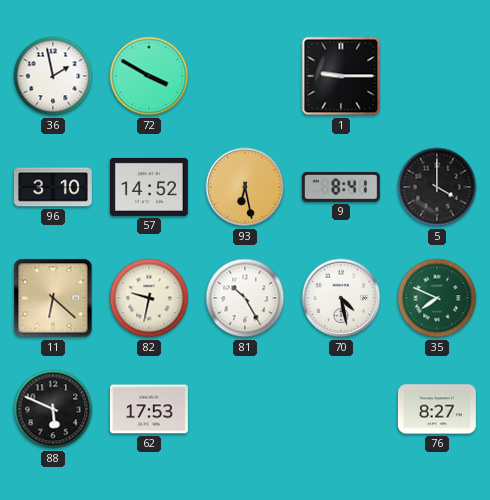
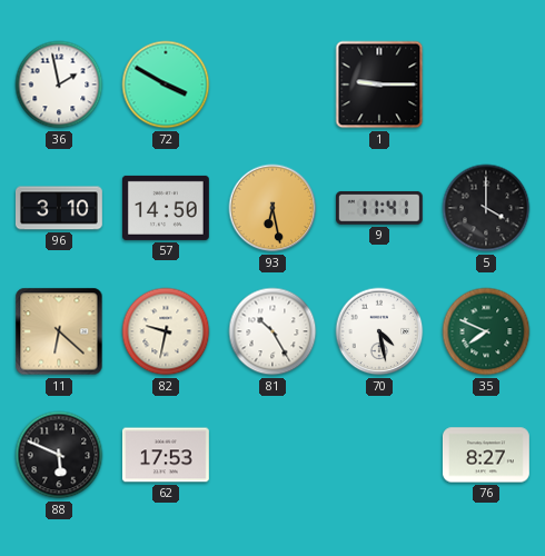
57: 14:52 -> 14:50 (166, 208)
9: 8:41 -> 11:41 (379, 208)
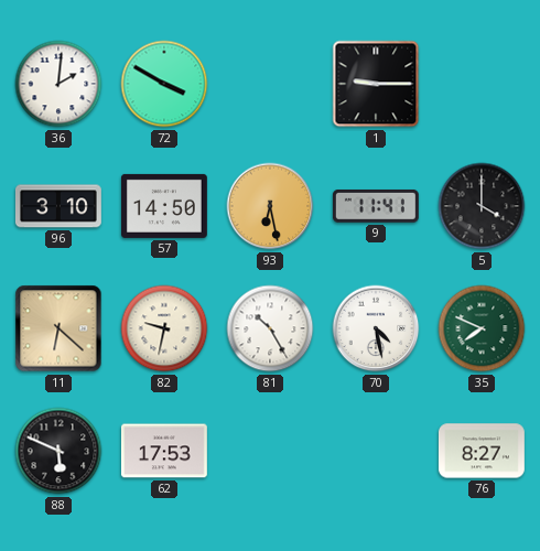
36: 1:58 -> 2:01 (58, 84)
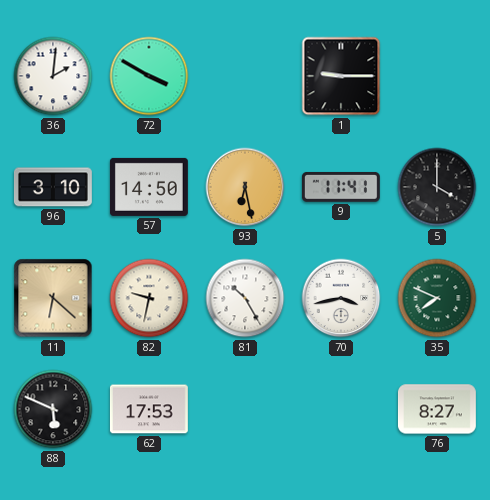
70: 4:28 -> 3:43 (341, 298)
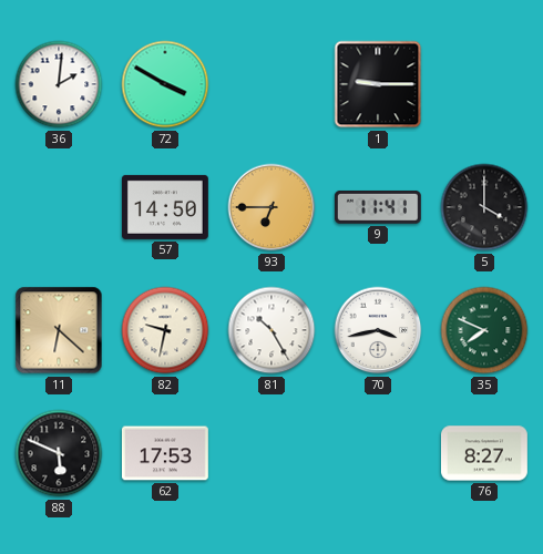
96: 3:10 -> none (53, 187)
93: 6:28 -> 6:45 (271, 207)
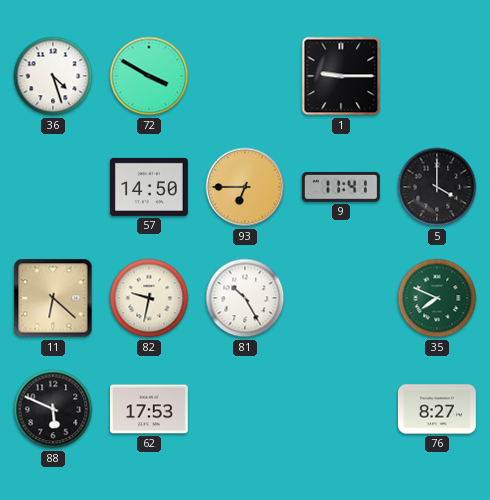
36: 2:01 -> 4:27 (53, 76)
70: 3:43 -> none (378, 330)
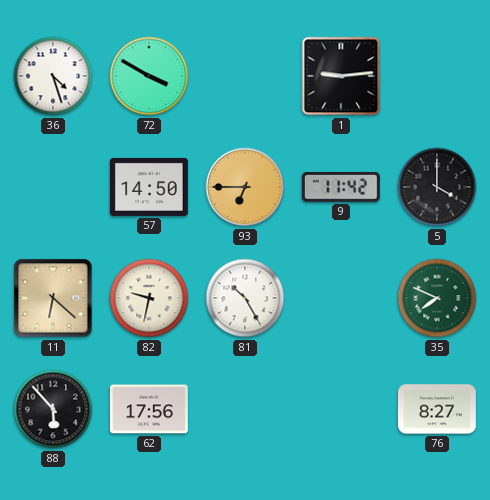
1: 9:15 -> 9:14 (341, 76)
9: 11:41 -> 11:42 (341, 187)
88: 5:49 -> 5:53 (53, 409)
62: 17:53 -> 17:56 (149, 409)
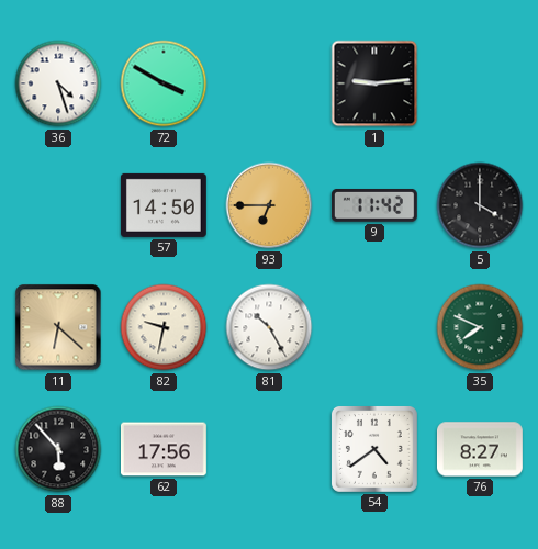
54: none -> 4:39 (374, 449)
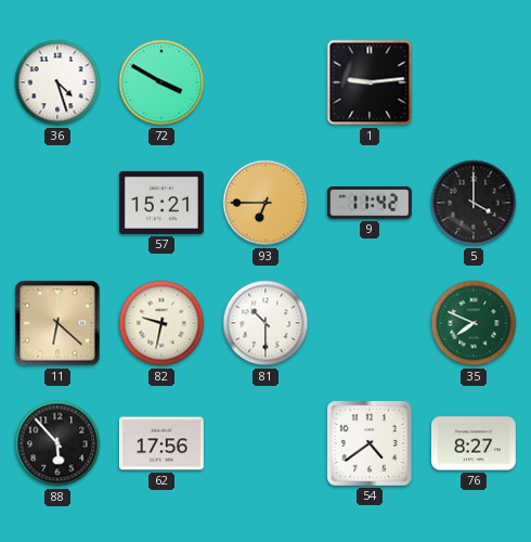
57: 14:50 -> 15:21 (161, 203)
81: 10:25 -> 10:30 (265, 323)
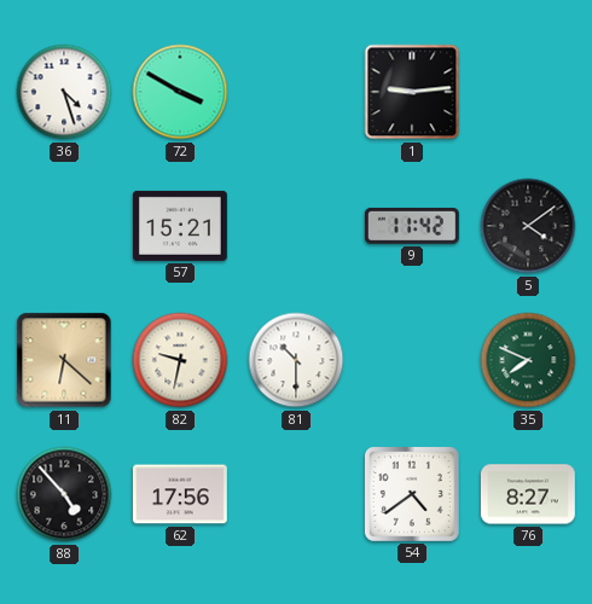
93: 6:45 -> none (265, 203)
5: 4:00 -> 4:09 (528, 226)
88: 5:53 -> 4:53 (64, 494)
